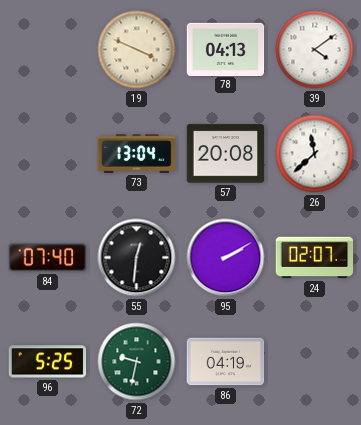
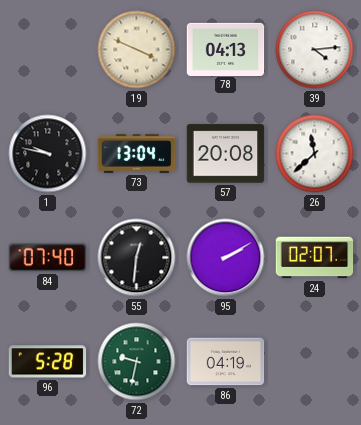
39: 4:09 -> 4:14 (315, 50)
1: none -> 9:47 (48, 154)
96: 5:25 -> 5:28 (48, 362)
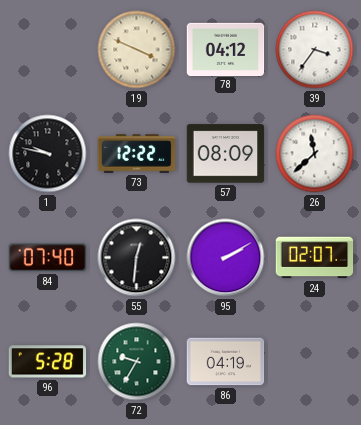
78: 04:13 -> 04:12 (226, 49)
39: 4:14 -> 3:36 (315, 50)
73: 13:04 -> 12:22 (137, 154)
57: 20:08 -> 08:09 (226, 154)
72: 9:32 -> 9:35 (137, 362)
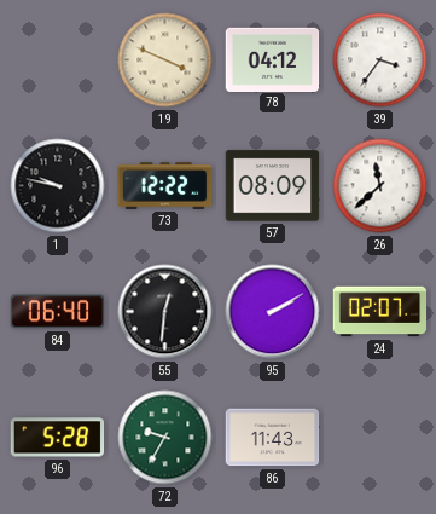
84: 07:40 -> 06:40 (58, 312)
86: 04:19 -> 11:43 (273, 438)
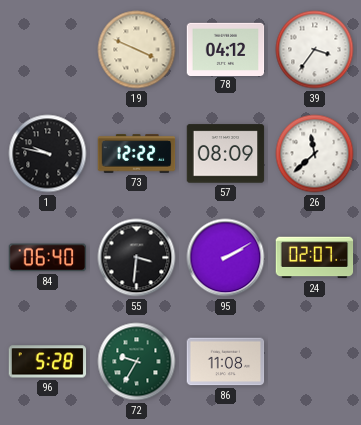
55: 12:31 -> 3:31 (137, 258)
86: 11:43 -> 11:08 (226, 362)
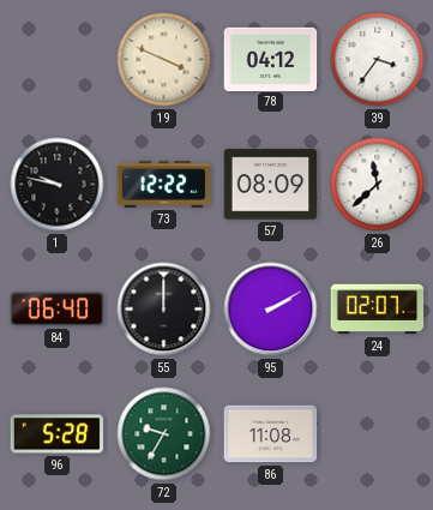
55: 3:31 -> 12:00 (164, 310)
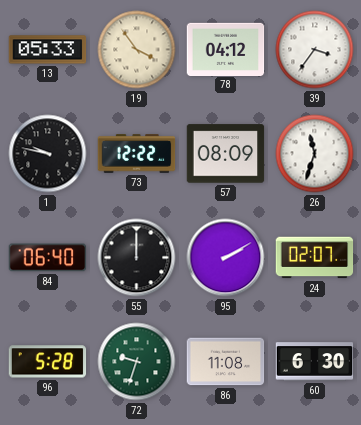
13: none -> 05:33 (48, 50)
19: 3:49 -> 3:54 (137, 50)
26: 11:38 -> 11:33 (315, 154)
72: 9:35 -> 9:33 (137, 362)
60: none -> 6:30 (315, 362)
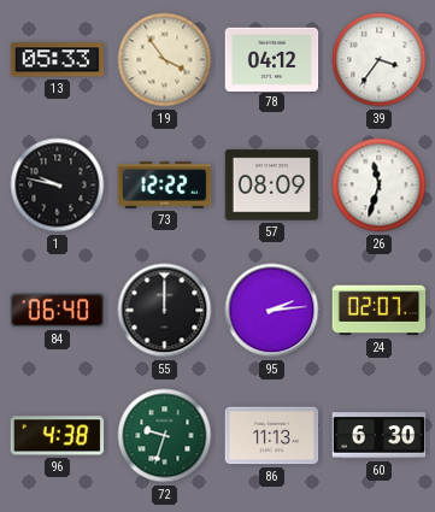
95: 2:10 -> 2:14 (272, 311)
96: 5:28 -> 4:38 (58, 436)
86: 11:08 -> 11:13 (272, 436)
